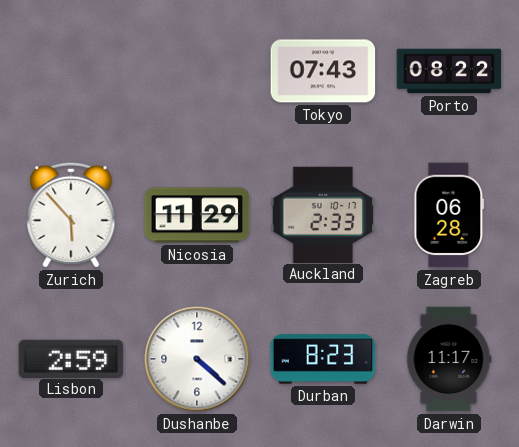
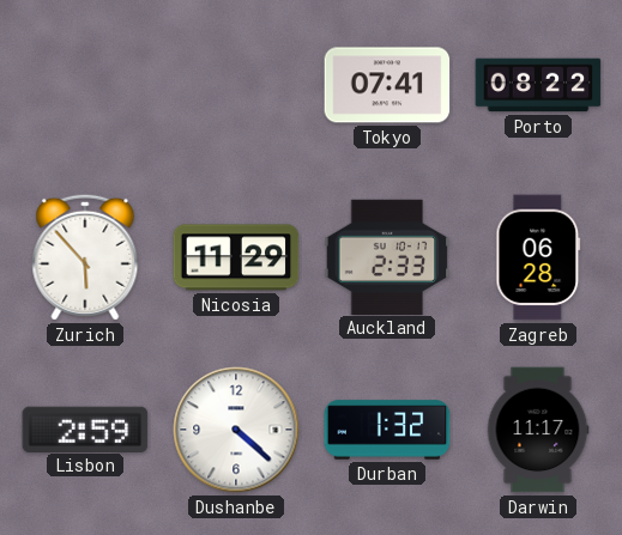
Tokyo: 07:43 -> 07:41 (387, 85)
Durban: 8:23 -> 1:32 (387, 430)
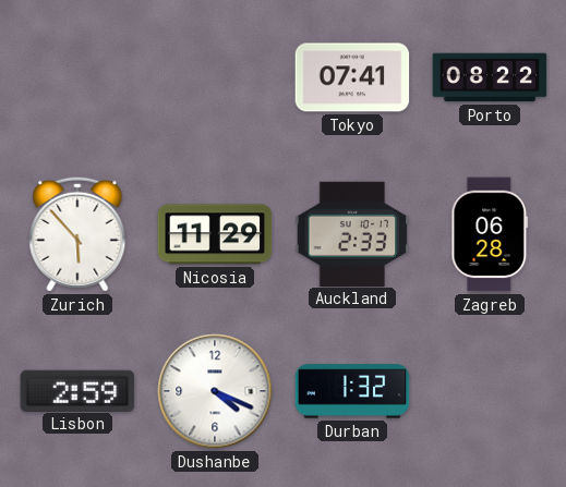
Dushanbe: 4:22 -> 4:19 (215, 391)
Darwin: 11:17 -> none (538, 430)
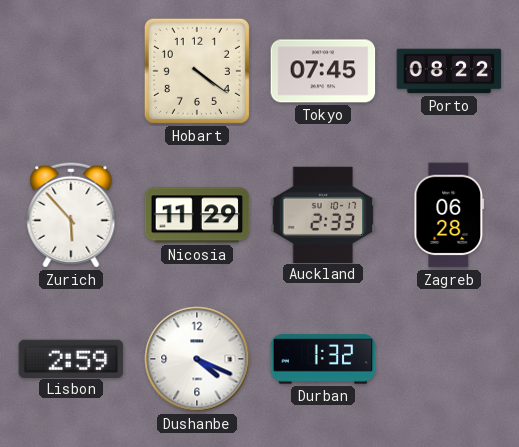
Hobart: none -> 4:21 (197, 71)
Tokyo: 07:41 -> 07:45 (323, 71)
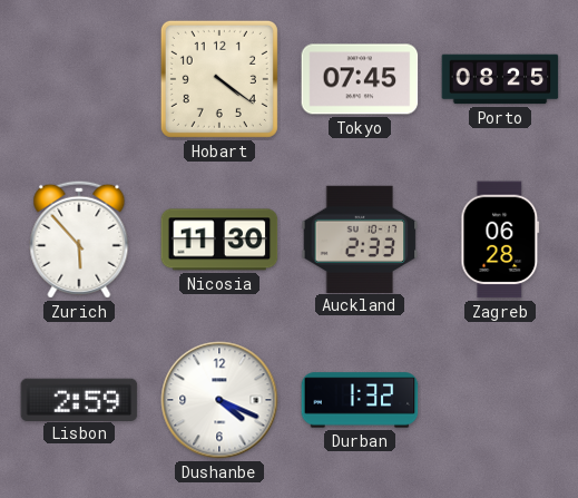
Porto: 08:22 -> 08:25 (500, 79)
Nicosia: 11:29 -> 11:30 (219, 240)
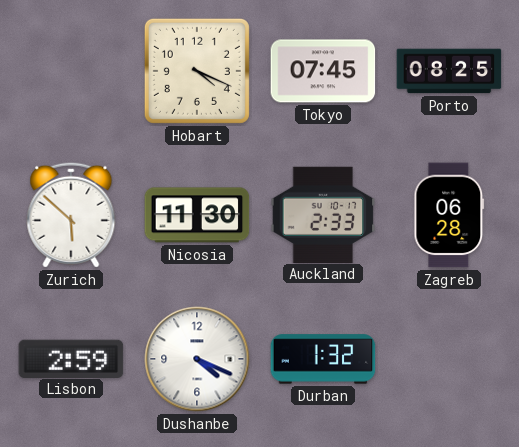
Hobart: 4:21 -> 4:19 (197, 71)
Zurich: 5:53 -> 5:52 (71, 215)
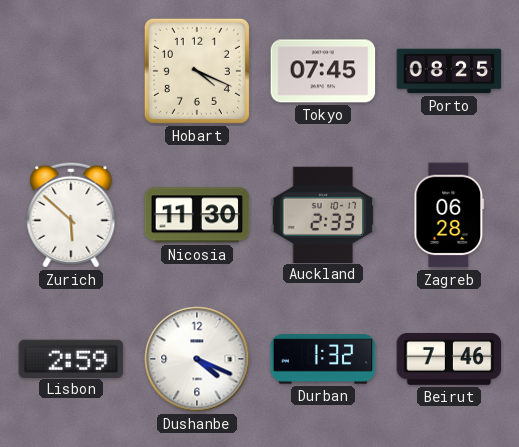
Beirut: none -> 7:46 (449, 360)
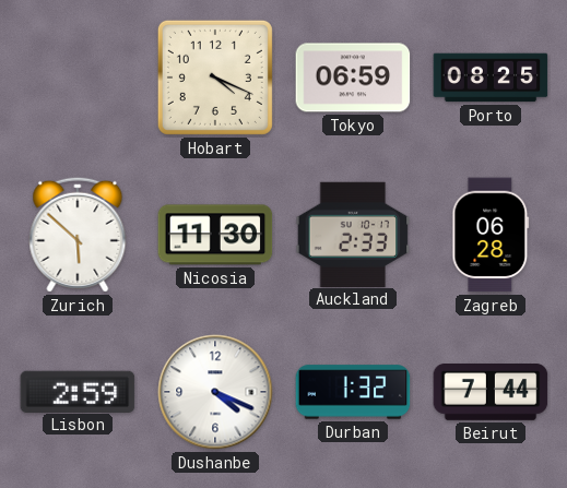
Tokyo: 07:45 -> 06:59 (353, 78)
Beirut: 7:46 -> 7:44 (491, 393)
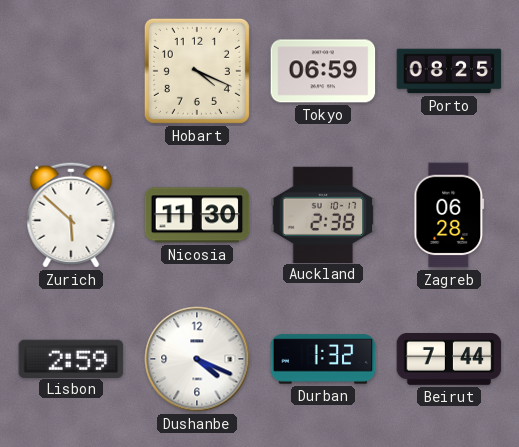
Auckland: 2:33 -> 2:38 (323, 214)
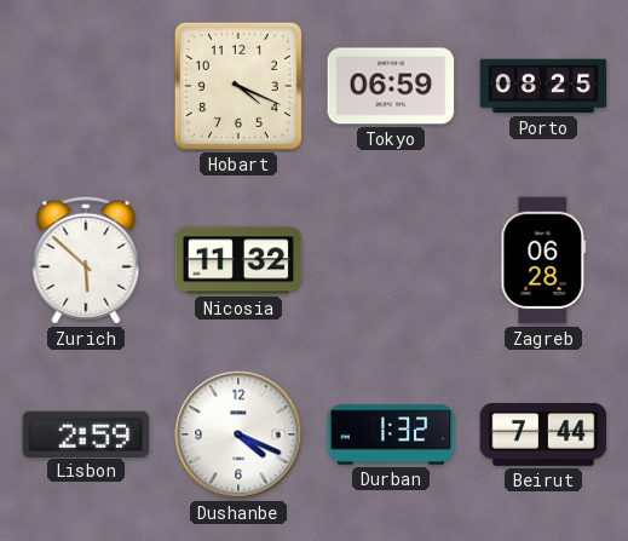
Nicosia: 11:30 -> 11:32 (238, 260)
Auckland: 2:38 -> none (323, 214)
